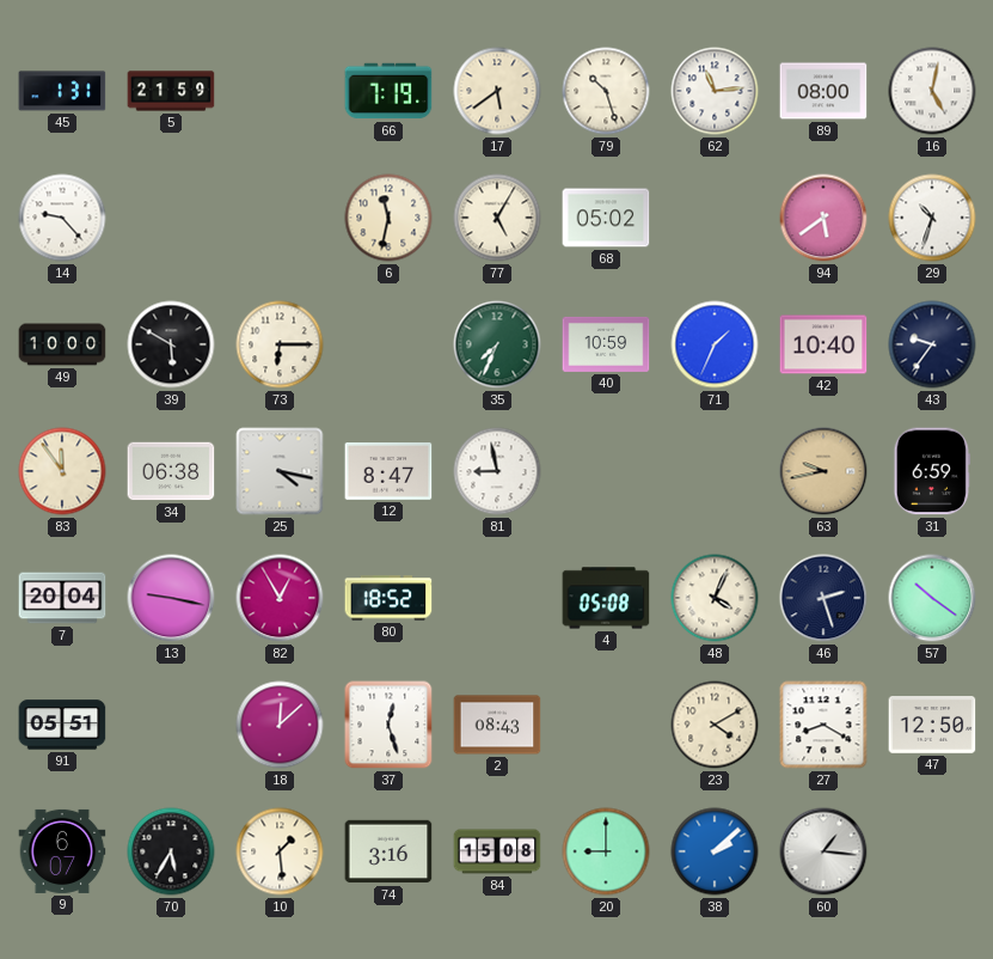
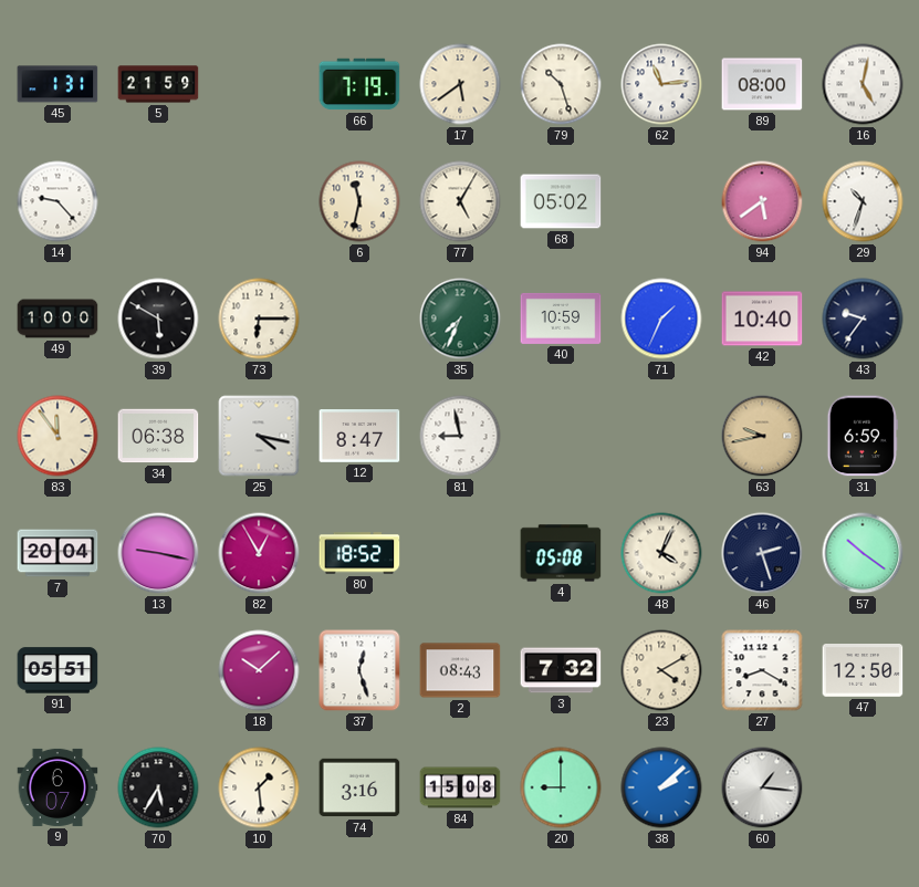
18: 12:08 -> 10:08 (259, 670)
3: none -> 7:32 (561, 670)
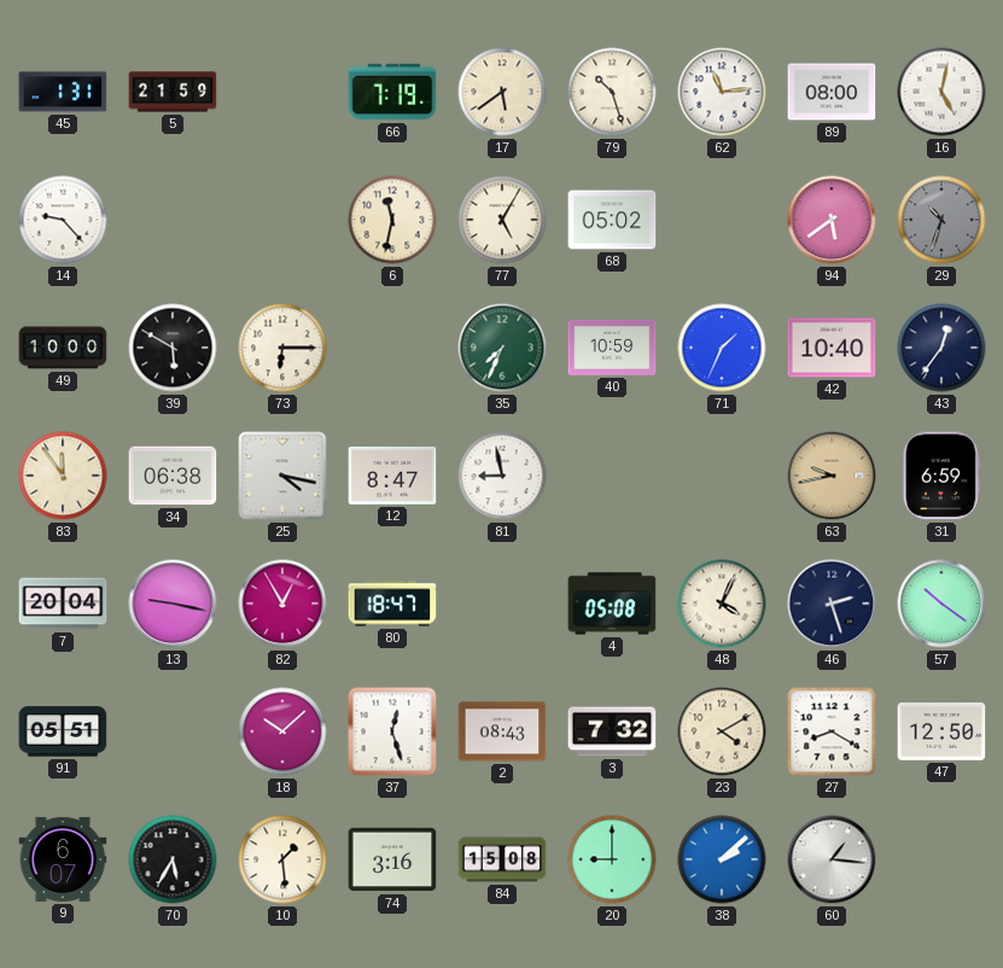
29 dial: white -> grey (941, 220)
43: 9:36 -> 12:36 (941, 348)
80: 18:52 -> 18:47 (392, 603)
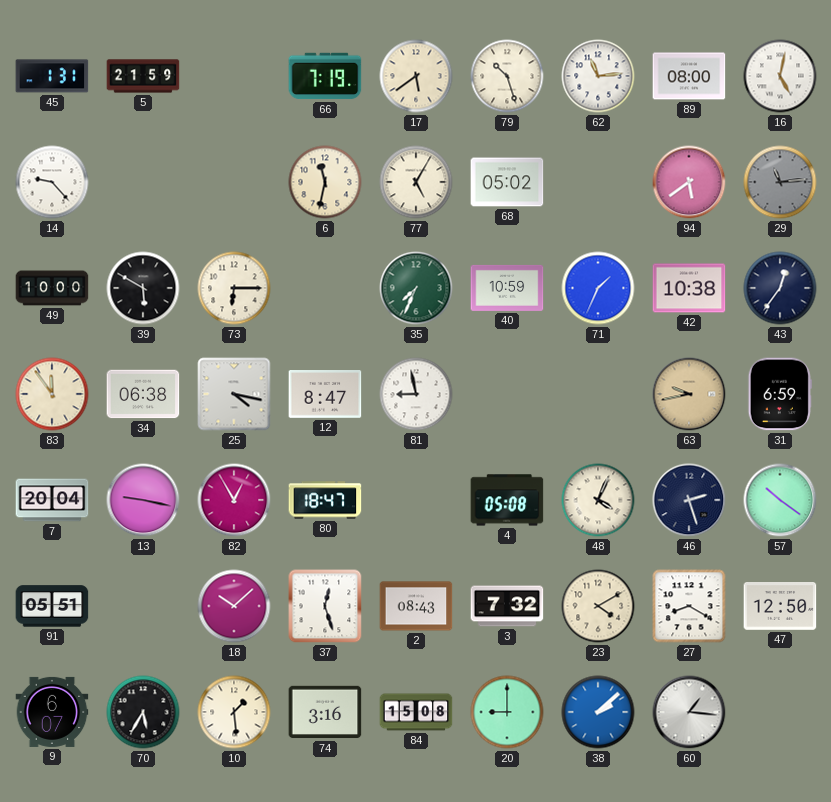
29: 10:33 -> 11:14 (780, 182)
42: 10:40 -> 10:38 (689, 288)
